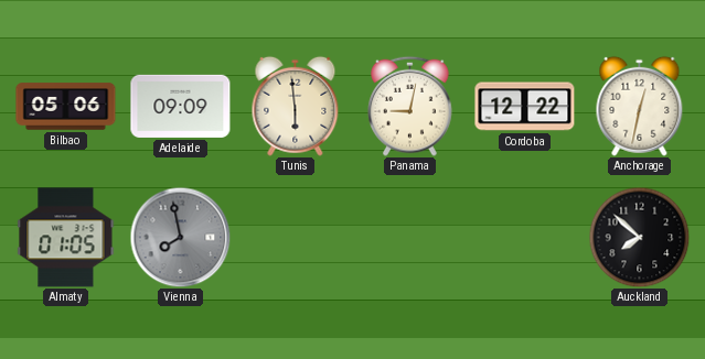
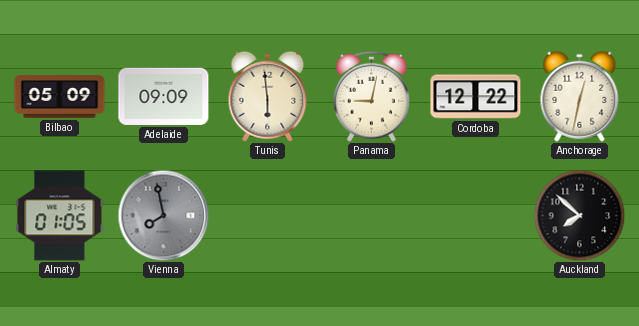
Bilbao: 05:06 -> 05:09 (60, 97)
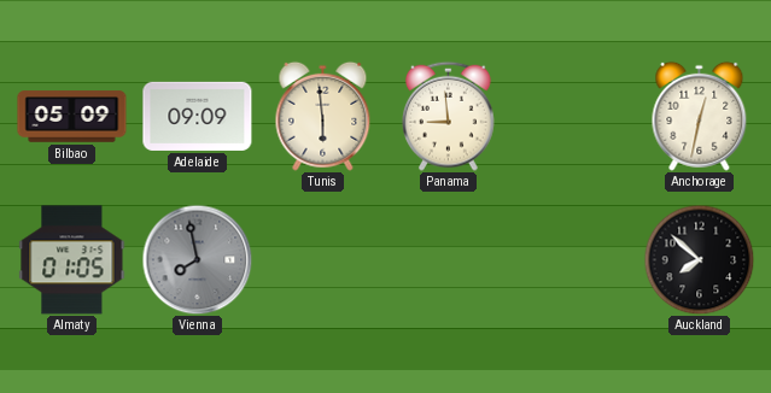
Panama: 9:02 -> 8:59 (449, 116)
Cordoba: 12:22 -> none (476, 97)
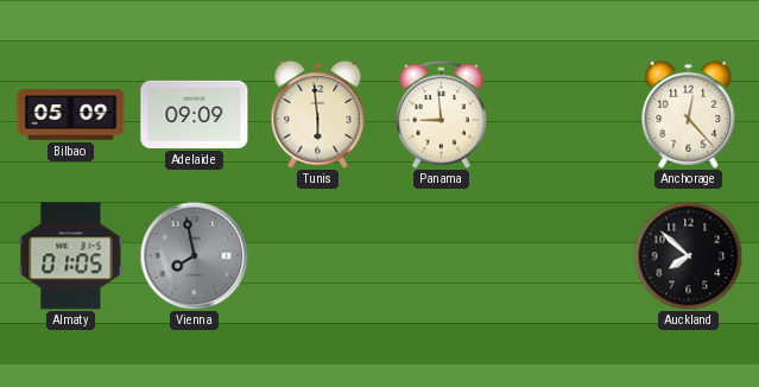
Anchorage: 12:32 -> 12:23 (689, 114)
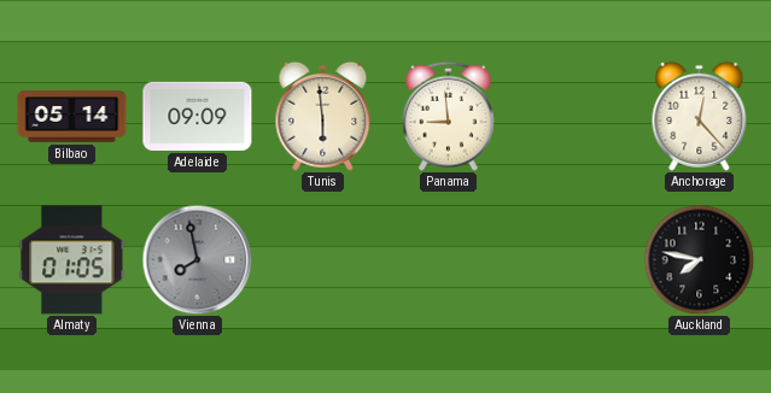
Bilbao: 05:09 -> 05:14 (72, 117)
Auckland: 7:52 -> 7:47 (699, 259)
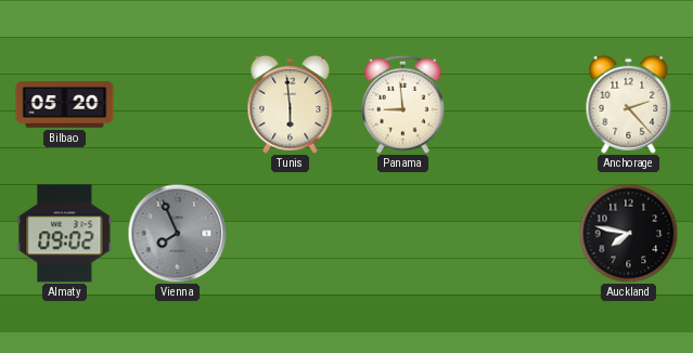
Bilbao: 05:14 -> 05:20 (65, 105)
Adelaide: 09:09 -> none (198, 116)
Anchorage: 12:23 -> 2:23 (629, 104)
Almaty: 01:05 -> 09:02 (65, 234)
Vienna: 7:58 -> 7:56 (177, 233)
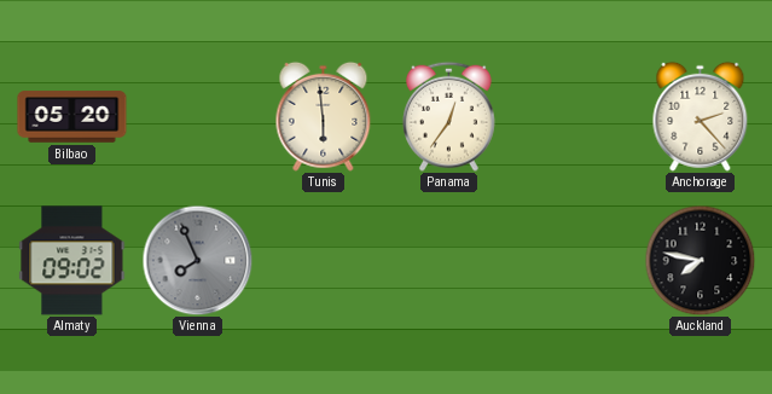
Panama: 8:59 -> 12:36 (449, 116)
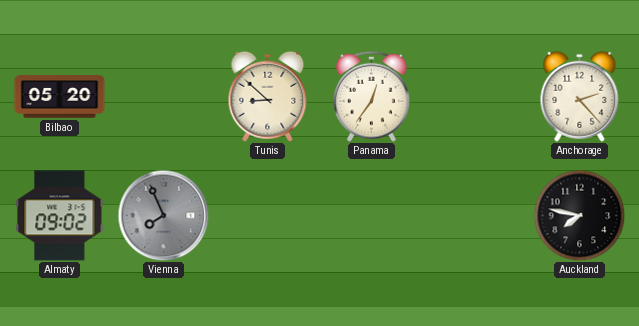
Tunis: 5:59 -> 8:52 (268, 96)
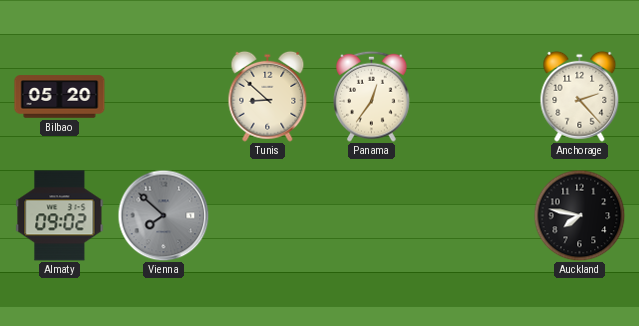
Vienna: 7:56 -> 7:52 (163, 215)
